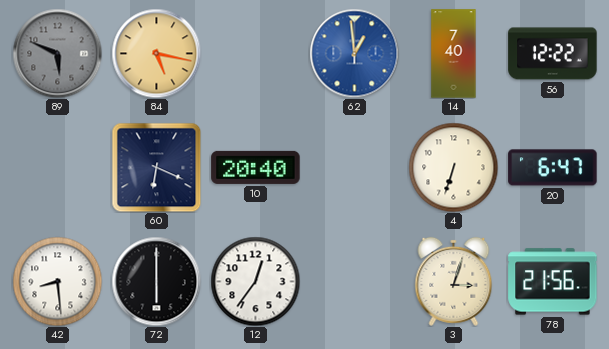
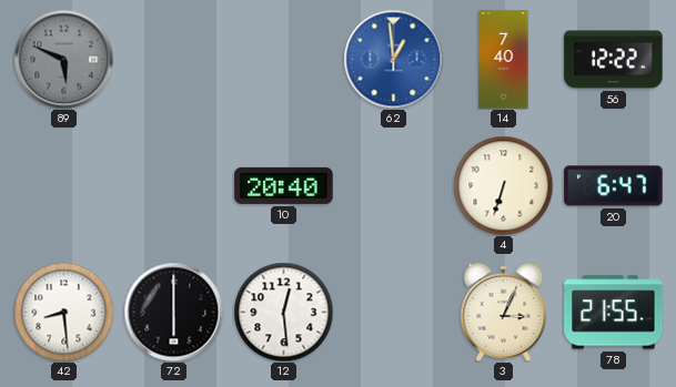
84: 5:17 -> none (156, 53)
60: 6:19 -> none (156, 167)
12: 12:36 -> 12:29 (283, 312)
3: 3:03 -> 3:04 (504, 312)
78: 21:56 -> 21:55 (614, 313)
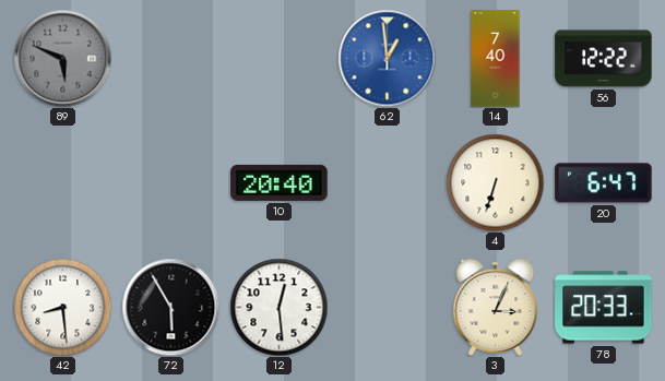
72: 6:00 -> 5:55 (170, 307)
78: 21:55 -> 20:33 (604, 308)
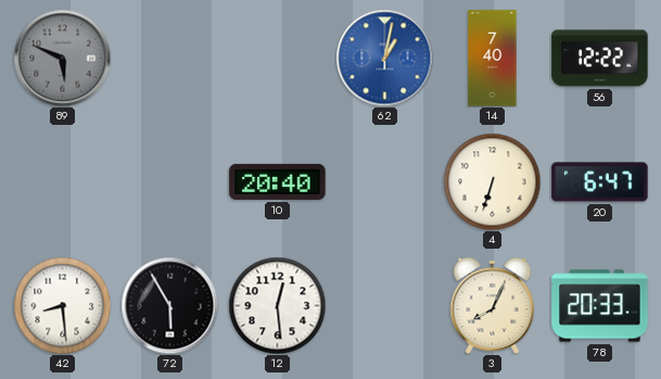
62: 12:59 -> 1:02 (384, 58)
3: 3:04 -> 8:04 (493, 305)
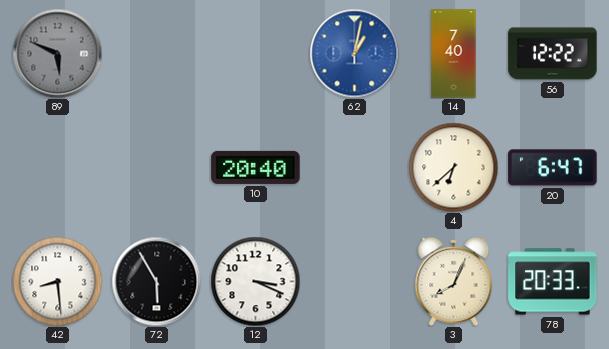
4: 6:33 -> 6:38 (453, 167)
12: 12:29 -> 3:19 (255, 281)
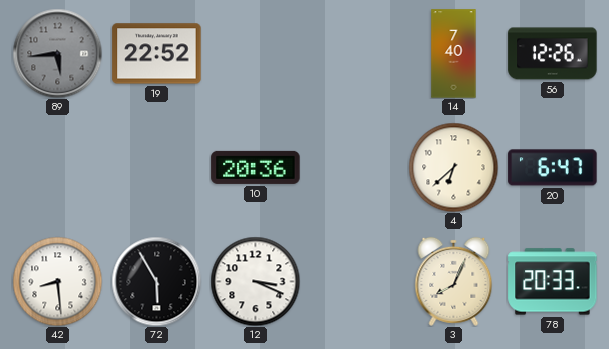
89: 5:49 -> 5:44 (57, 53)
19: none -> 22:52 (157, 54)
62: 1:02 -> none (354, 53)
56: 12:22 -> 12:26 (553, 54)
10: 20:40 -> 20:36 (256, 167)
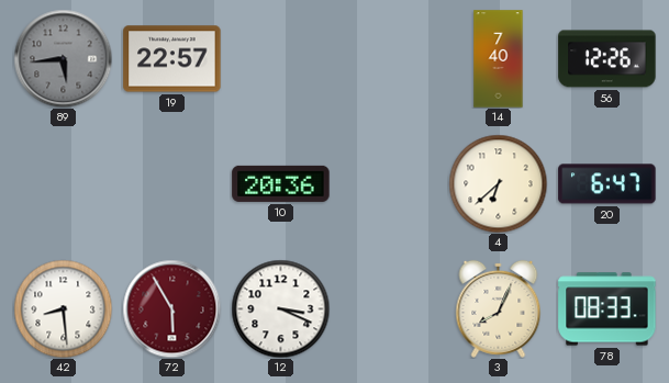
19: 22:52 -> 22:57 (172, 59)
72 dial: black -> burgundy (171, 308)
78: 20:33 -> 08:33 (607, 309)
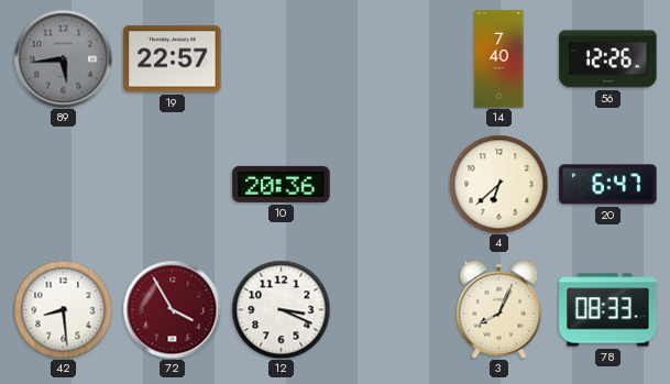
72: 5:55 -> 3:55 (172, 309)
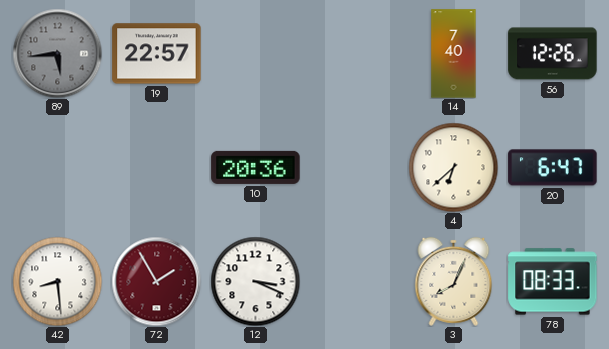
72: 3:55 -> 1:55 (156, 281)
